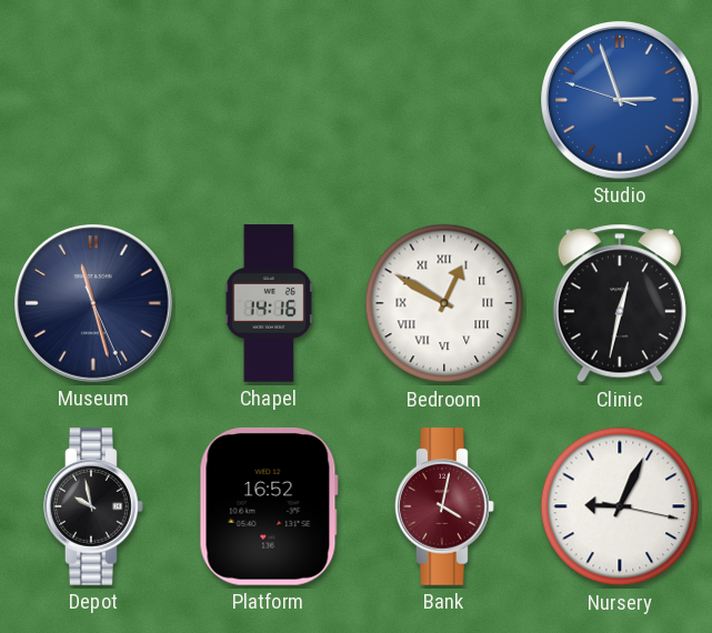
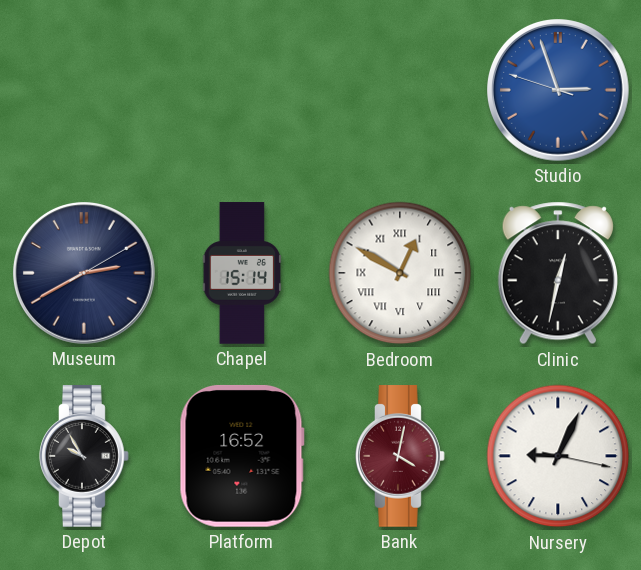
Museum: 11:27 -> 2:40 (85, 274)
Chapel: 14:16 -> 15:14 (242, 273)
Depot: 9:58 -> 9:55 (84, 456)
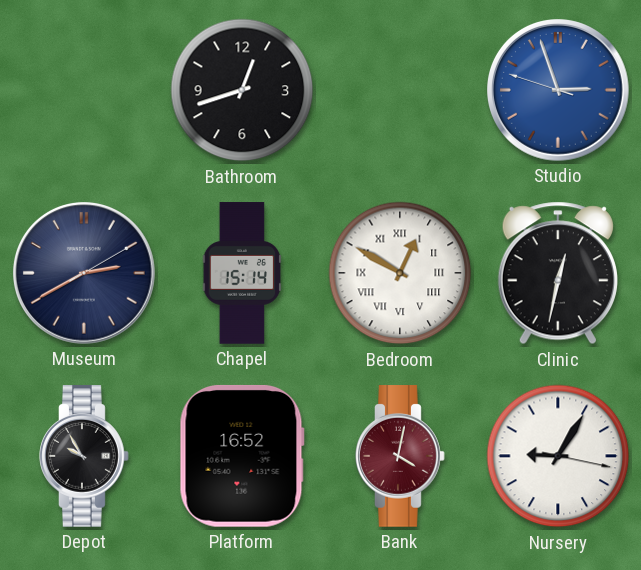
Bathroom: none -> 12:42 (242, 90)
Nursery: 9:04 -> 9:05 (558, 456)
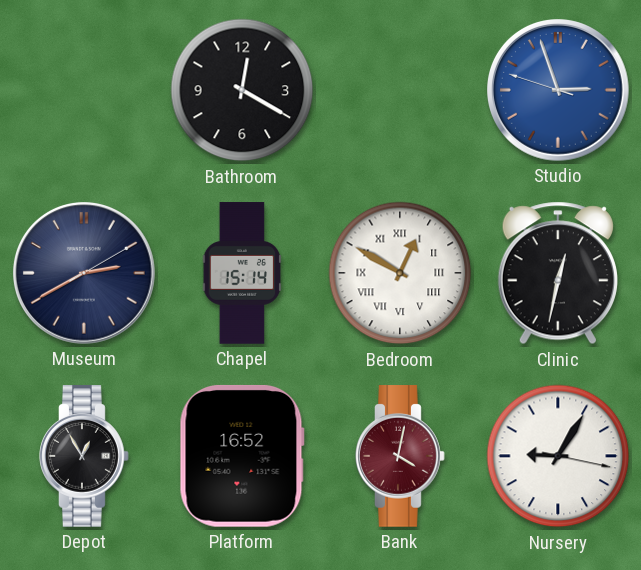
Bathroom: 12:42 -> 12:20 (242, 90)
Depot: 9:55 -> 12:55 (84, 456)
